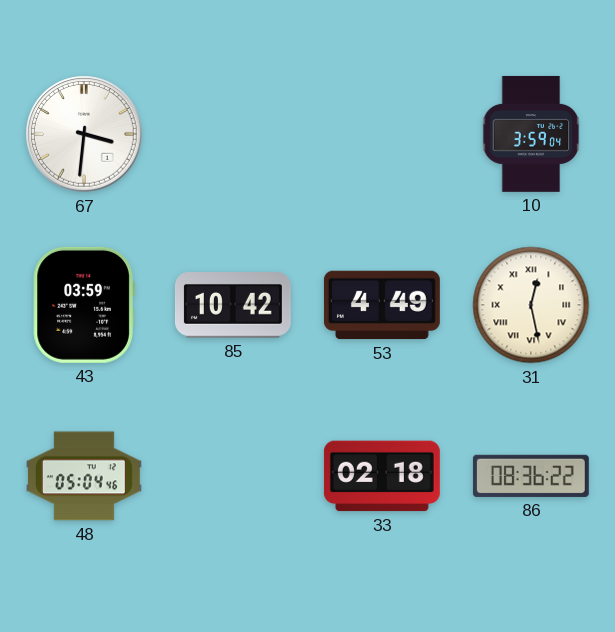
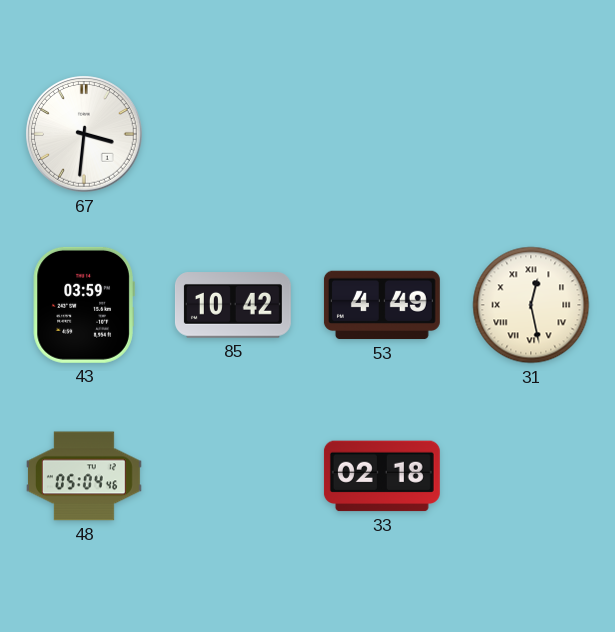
10: 3:59 -> none (531, 134)
86: 08:36 -> none (531, 476)
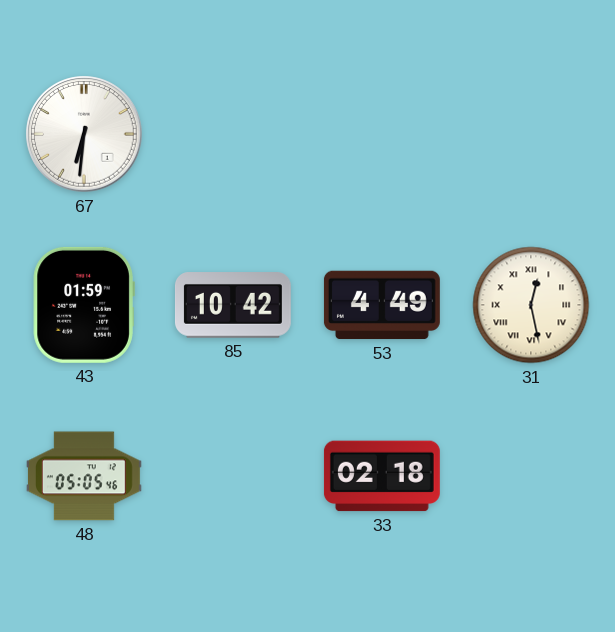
67: 3:31 -> 6:31 (84, 134)
43: 03:59 -> 01:59 (84, 305)
48: 05:04 -> 05:05 (84, 476)
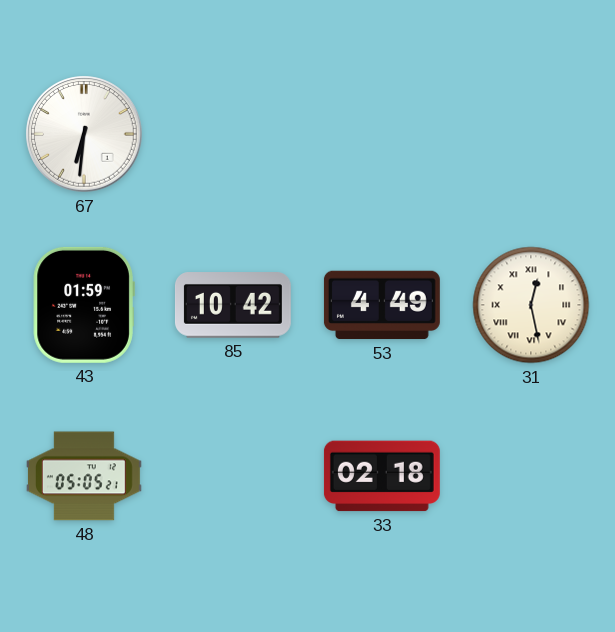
48: 05:05:46 -> 05:05:21 (84, 476)
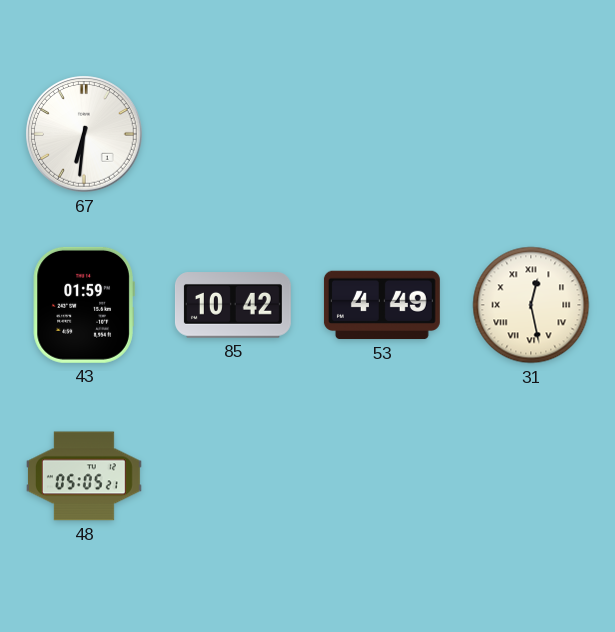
33: 02:18 -> none (382, 476)
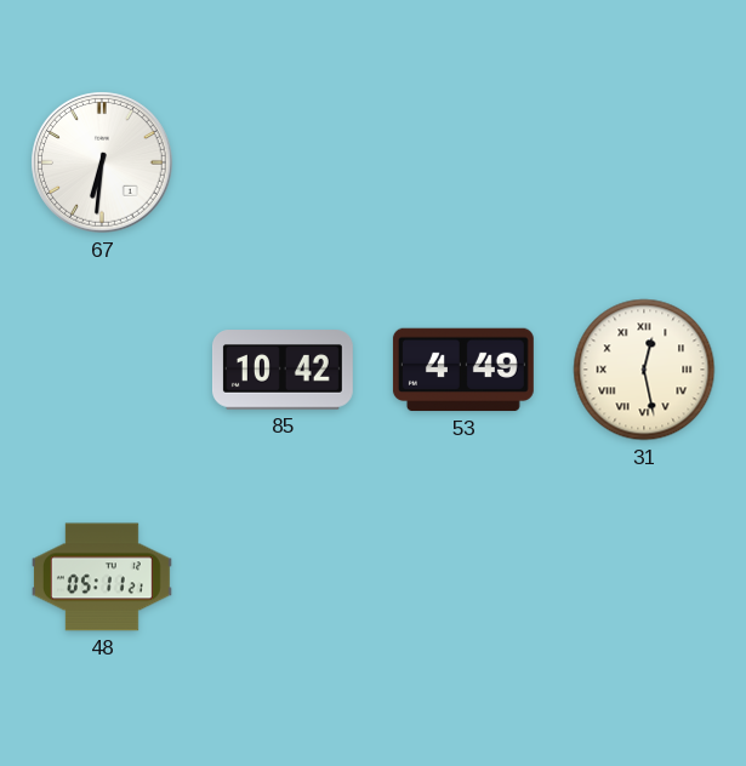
43: 01:59 -> none (84, 305)
48: 05:05 -> 05:11 (102, 577)
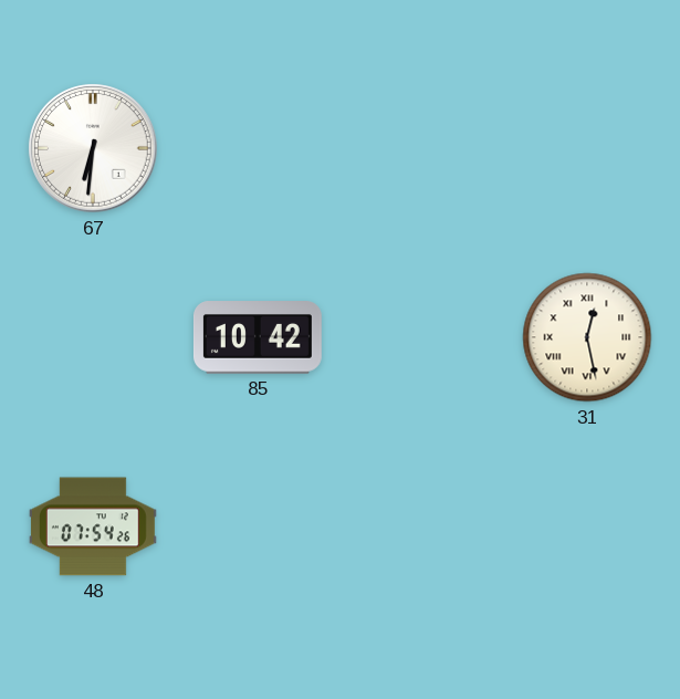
53: 4:49 -> none (463, 370)
48: 05:11 -> 07:54 (93, 526)
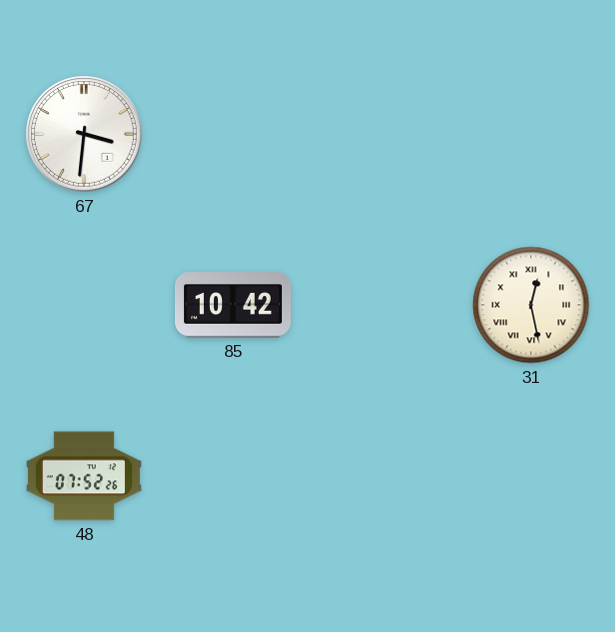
67: 6:31 -> 3:31 (84, 134)
48: 07:54 -> 07:52 (84, 476)
